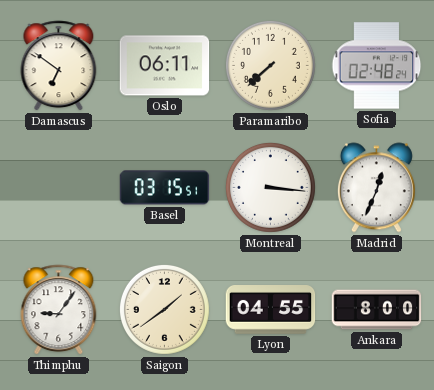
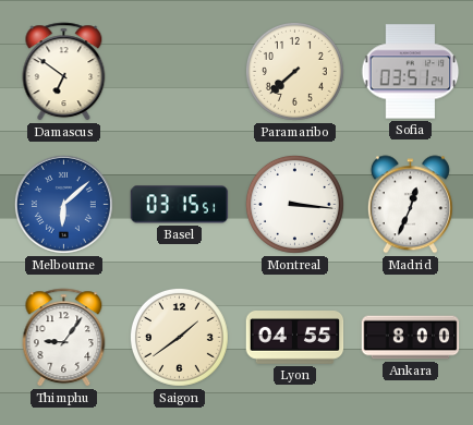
Oslo: 06:11 -> none (165, 66)
Sofia: 02:48 -> 03:51 (411, 72)
Melbourne: none -> 6:08 (63, 204)
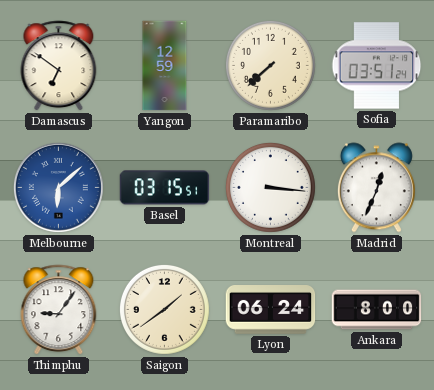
Yangon: none -> 12:59 (165, 66)
Lyon: 04:55 -> 06:24 (271, 310)
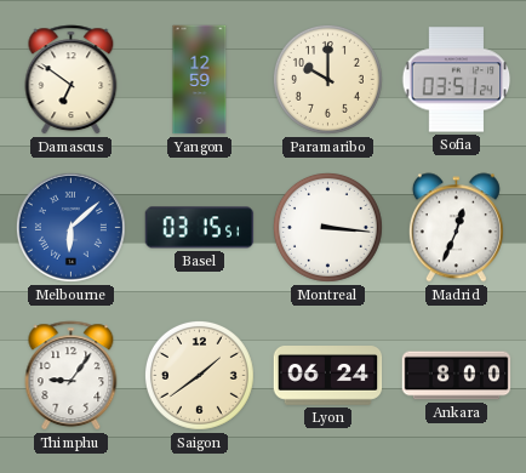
Paramaribo: 7:38 -> 10:00 (327, 79)
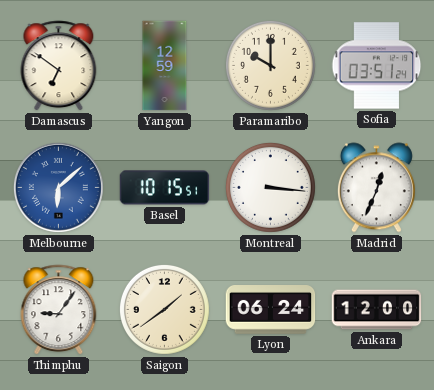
Basel: 03:15 -> 10:15 (165, 188)
Ankara: 8:00 -> 12:00 (377, 310)
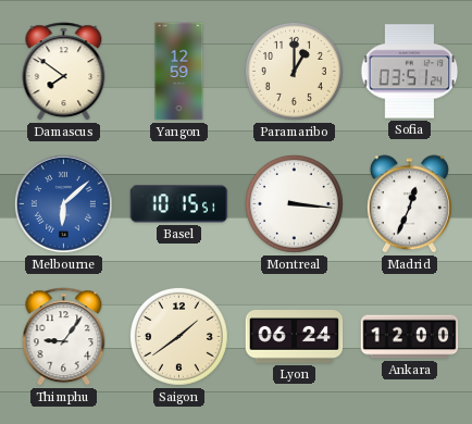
Damascus: 6:51 -> 7:51 (64, 72)
Paramaribo: 10:00 -> 1:00 (294, 71)
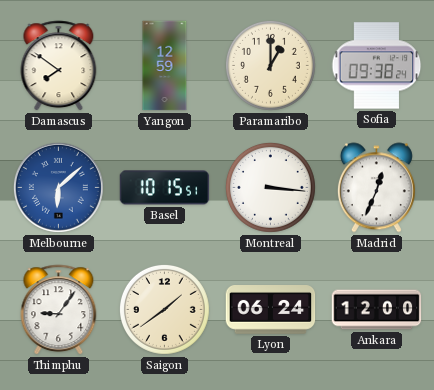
Sofia: 03:51 -> 09:38 (377, 66)
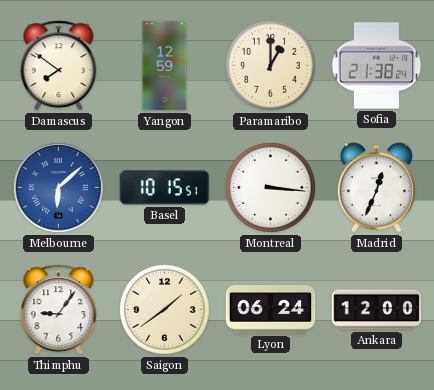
Sofia: 09:38 -> 21:38 (377, 66)
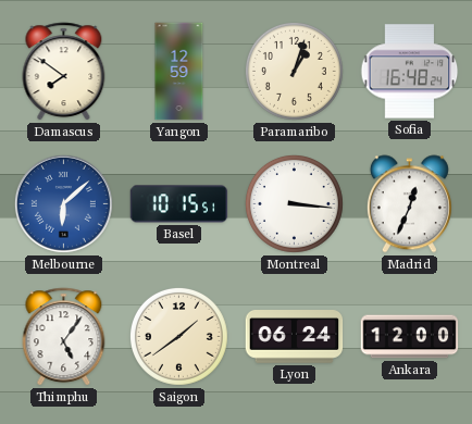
Paramaribo: 1:00 -> 1:03 (294, 71)
Sofia: 21:38 -> 16:48 (410, 72)
Thimphu: 9:06 -> 5:06 (64, 337)
